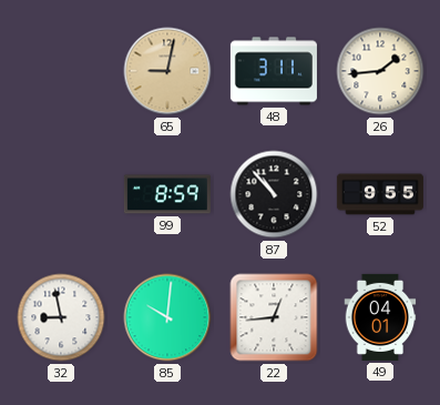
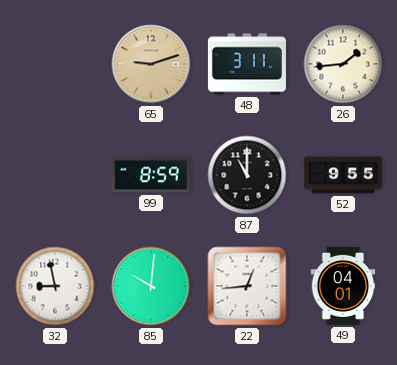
65: 9:02 -> 9:12 (151, 64)
87: 10:53 -> 11:00 (247, 175)
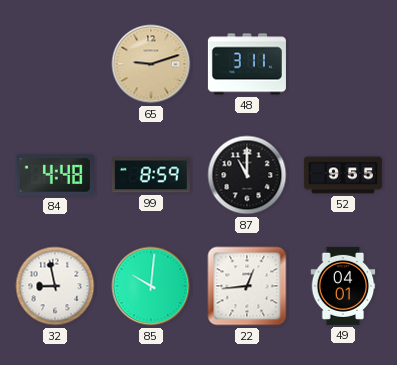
26: 1:44 -> none (343, 64)
84: none -> 4:48 (55, 175)
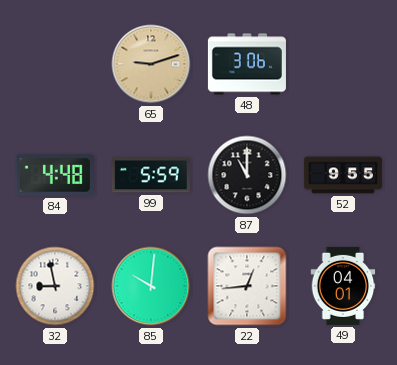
48: 3:11 -> 3:06 (247, 64)
99: 8:59 -> 5:59 (151, 175)
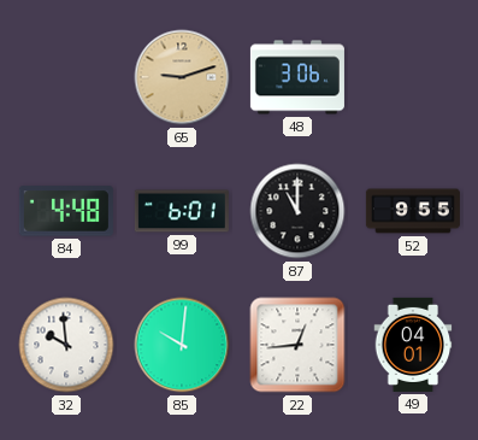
99: 5:59 -> 6:01 (182, 211)
32: 8:58 -> 9:59 (66, 345)
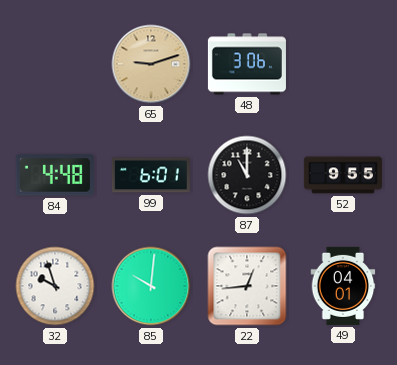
32: 9:59 -> 9:57 (55, 286)
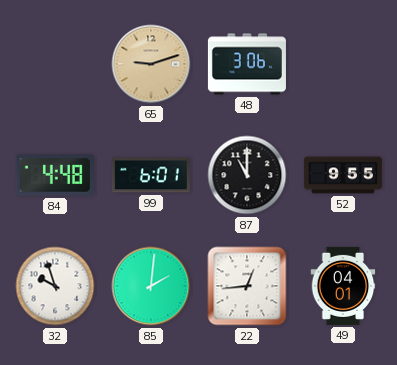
85: 10:01 -> 2:01 (151, 286)
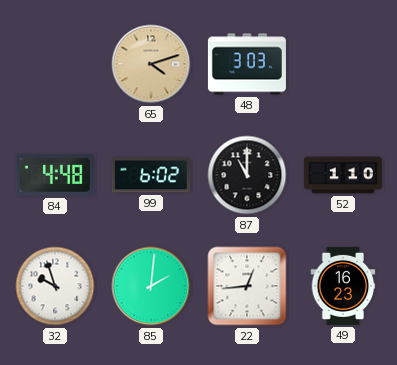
65: 9:12 -> 4:12 (151, 64)
48: 3:06 -> 3:03 (247, 64)
99: 6:01 -> 6:02 (151, 175)
52: 9:55 -> 1:10 (343, 175)
49: 04:01 -> 16:23 (343, 286)
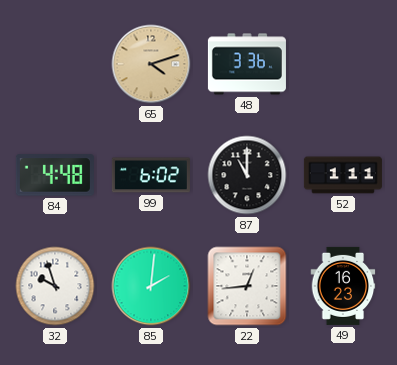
48: 3:03 -> 3:36 (247, 64)
52: 1:10 -> 1:11 (343, 175)
